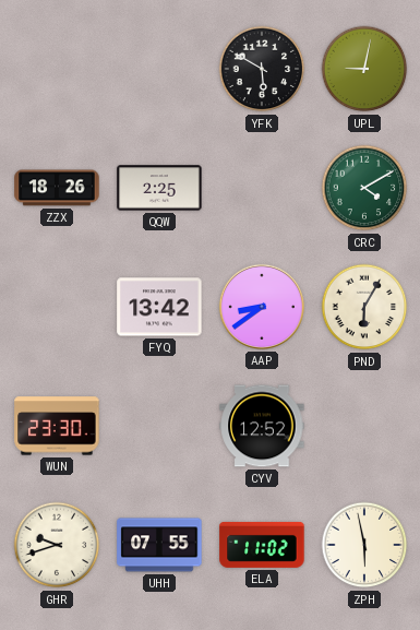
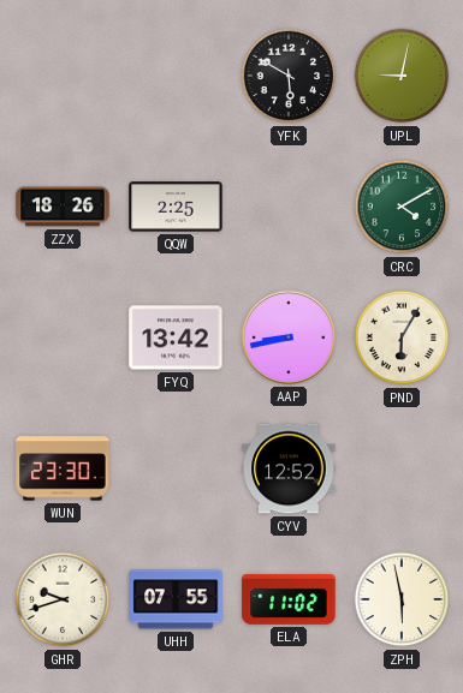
AAP: 8:39 -> 8:43 (289, 337)
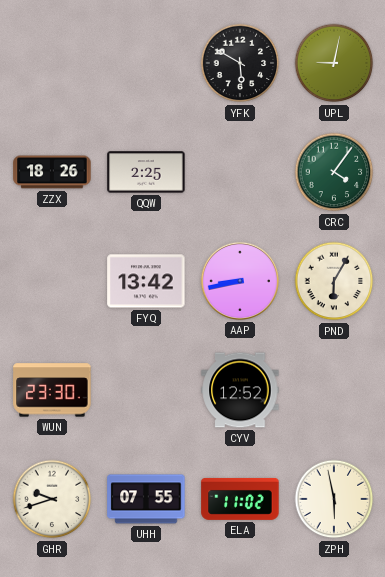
CRC: 4:10 -> 4:06 (334, 172)
